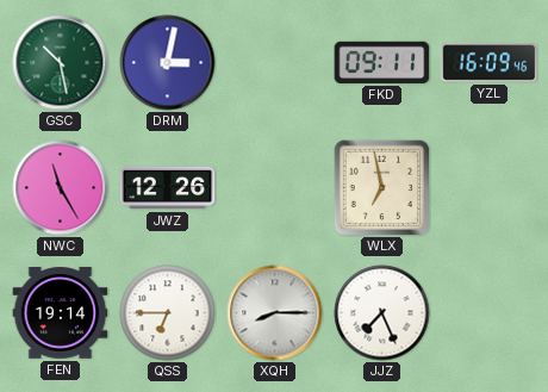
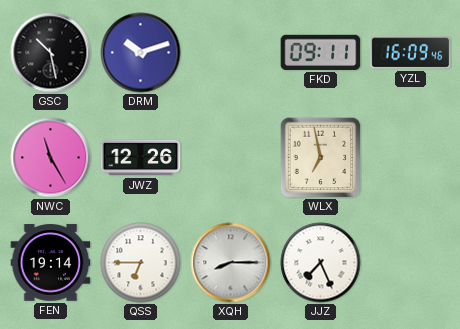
GSC dial: green -> black (51, 53)
DRM: 3:02 -> 10:12 (141, 53)
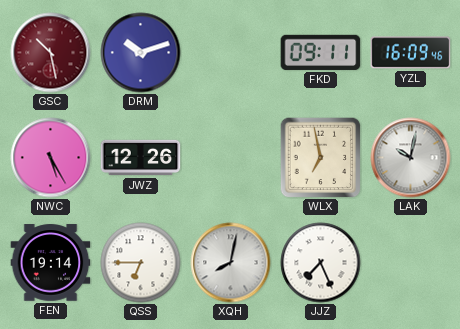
GSC dial: black -> burgundy (51, 53)
NWC: 11:25 -> 5:25 (51, 158)
LAK: none -> 10:02 (411, 158)
XQH: 8:15 -> 8:02 (231, 263)
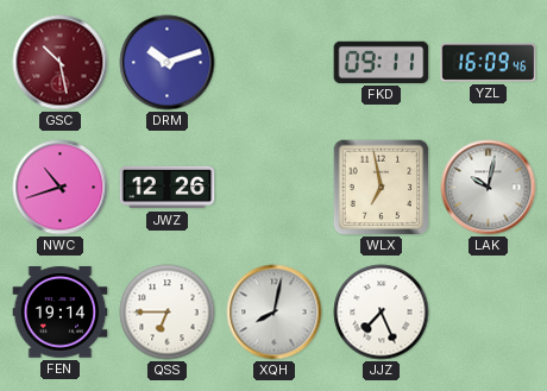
NWC: 5:25 -> 10:42 (61, 188)
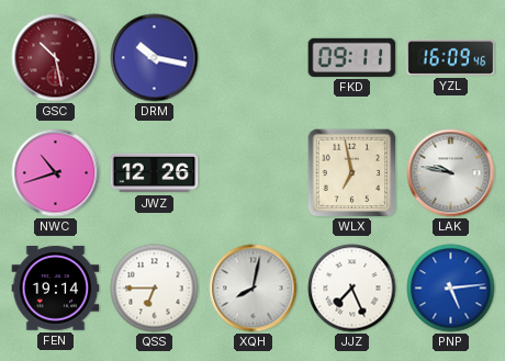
DRM: 10:12 -> 10:17 (155, 58)
LAK: 10:02 -> 9:47 (451, 173)
PNP: none -> 5:14 (451, 289)
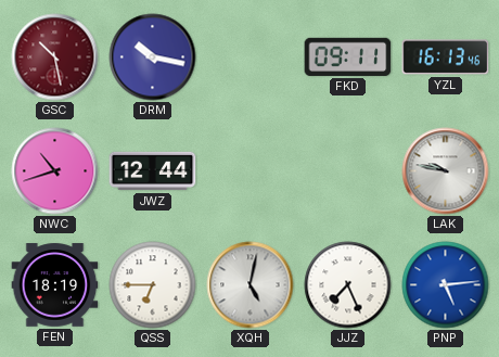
YZL: 16:09 -> 16:13 (446, 58)
JWZ: 12:26 -> 12:44 (153, 171)
WLX: 6:58 -> none (351, 172)
FEN: 19:14 -> 18:19 (55, 285)
XQH: 8:02 -> 5:02 (251, 285)
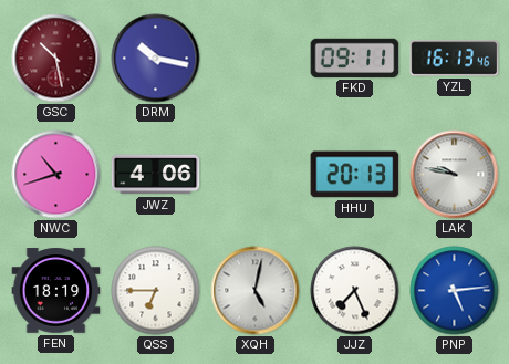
JWZ: 12:44 -> 4:06 (156, 175)
HHU: none -> 20:13 (355, 175)
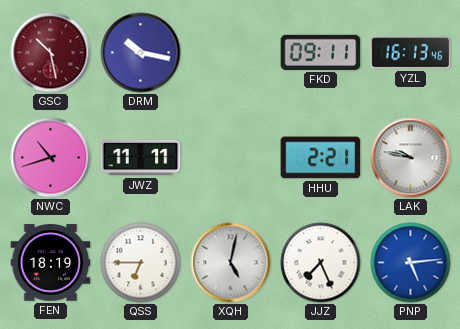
JWZ: 4:06 -> 11:11 (141, 158)
HHU: 20:13 -> 2:21 (321, 158)
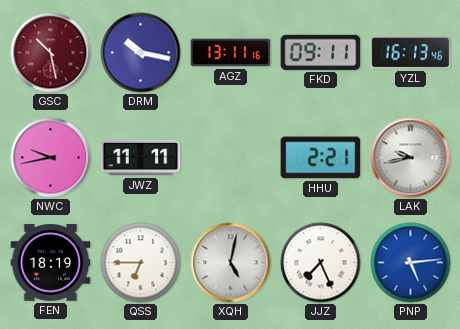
AGZ: none -> 13:11 (231, 53)
NWC: 10:42 -> 9:43 (51, 158)
LAK: 9:47 -> 9:43 (411, 158)
